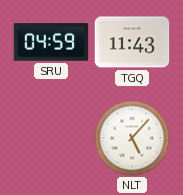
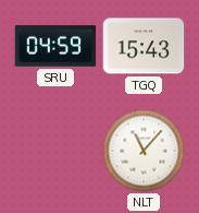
TGQ: 11:43 -> 15:43 (144, 46)
NLT: 5:07 -> 11:07 (144, 151)
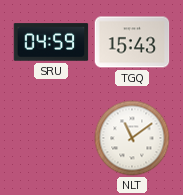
NLT: 11:07 -> 11:09 (132, 138)
